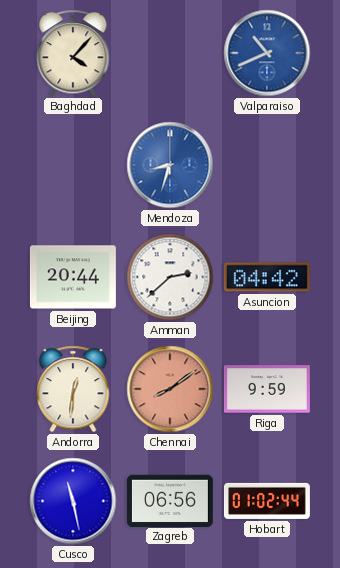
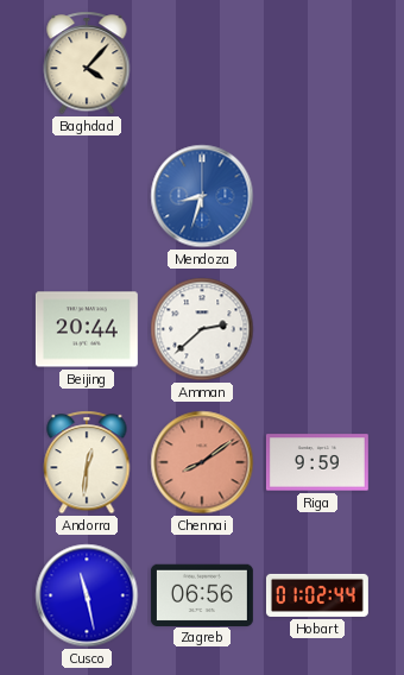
Valparaiso: 10:41 -> none (267, 53)
Asuncion: 04:42 -> none (267, 277)
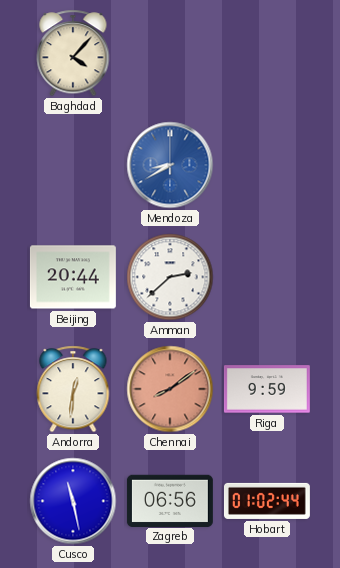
Mendoza: 8:33 -> 8:40 (170, 165)
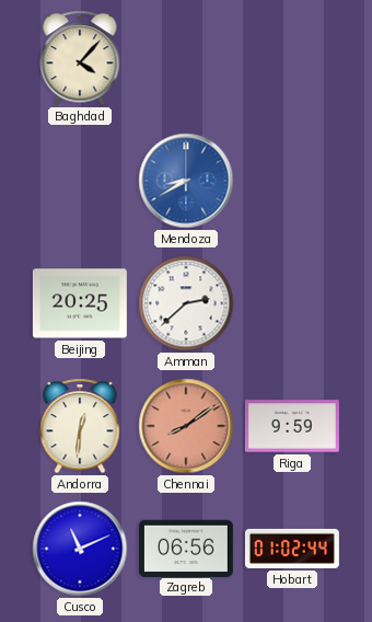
Beijing: 20:44 -> 20:25 (80, 303)
Cusco: 11:28 -> 11:11 (80, 549)
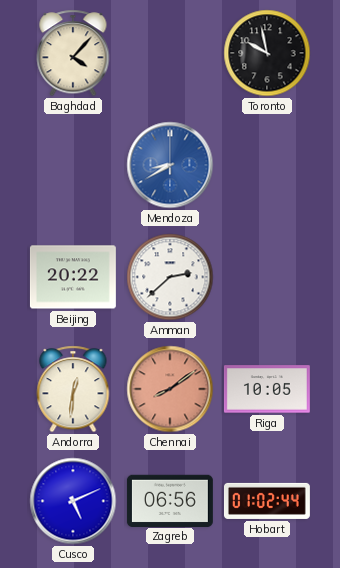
Toronto: none -> 9:58 (267, 53)
Beijing: 20:25 -> 20:22 (73, 277)
Riga: 9:59 -> 10:05 (267, 389)
Cusco: 11:11 -> 5:11 (73, 501)
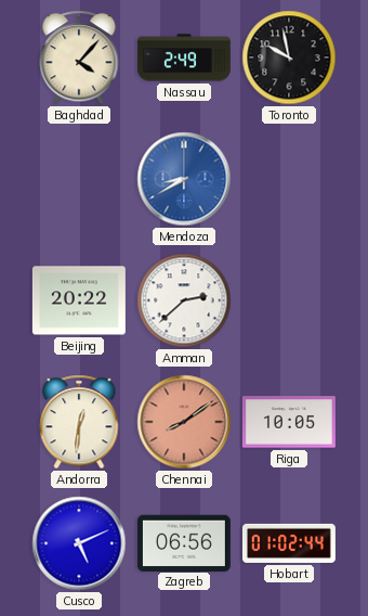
Nassau: none -> 2:49 (184, 57)
